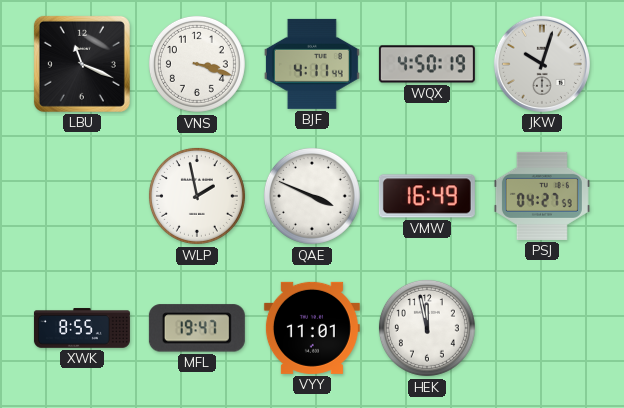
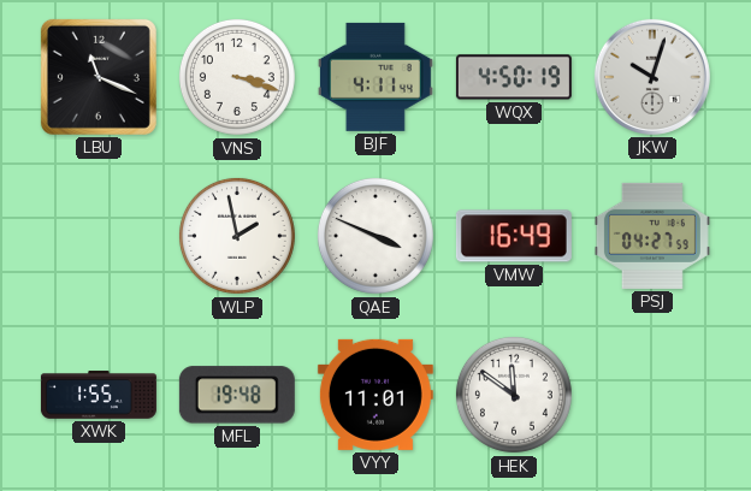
XWK: 8:55 -> 1:55 (99, 395)
MFL: 19:47 -> 19:48 (237, 395)
HEK: 11:58 -> 11:51 (514, 395)
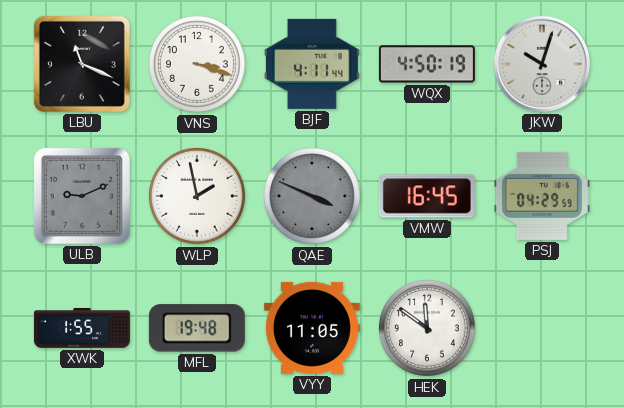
ULB: none -> 9:11 (82, 196)
QAE dial: white -> grey (312, 196)
VMW: 16:49 -> 16:45 (427, 196)
PSJ: 04:27 -> 04:29 (542, 196)
VYY: 11:01 -> 11:05 (312, 328)
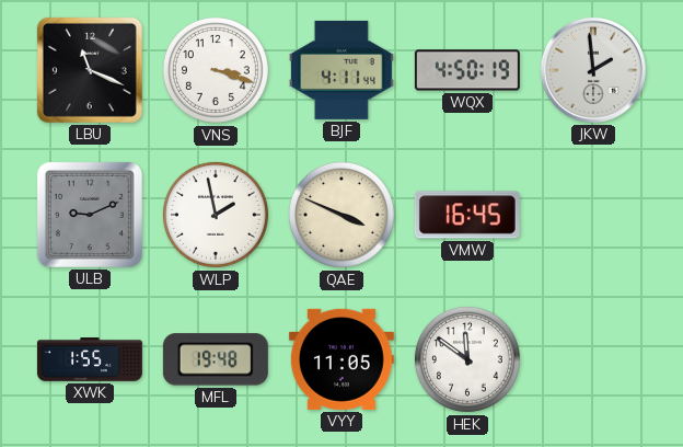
JKW: 10:03 -> 1:59 (593, 70)
QAE dial: grey -> cream (342, 215)
PSJ: 04:29 -> none (542, 196)
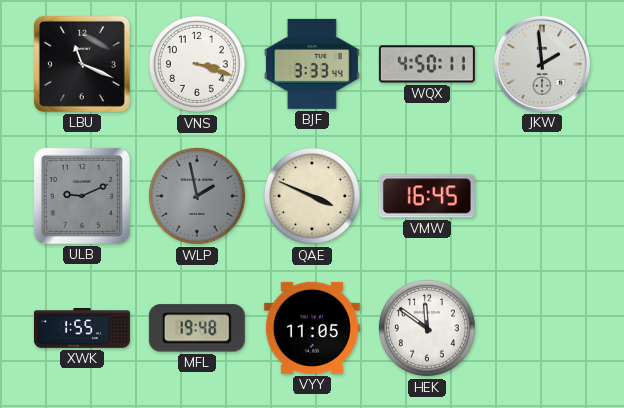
BJF: 4:11 -> 3:33 (312, 64)
WQX: 4:50:19 -> 4:50:11 (427, 64)
WLP dial: white -> grey (197, 196)
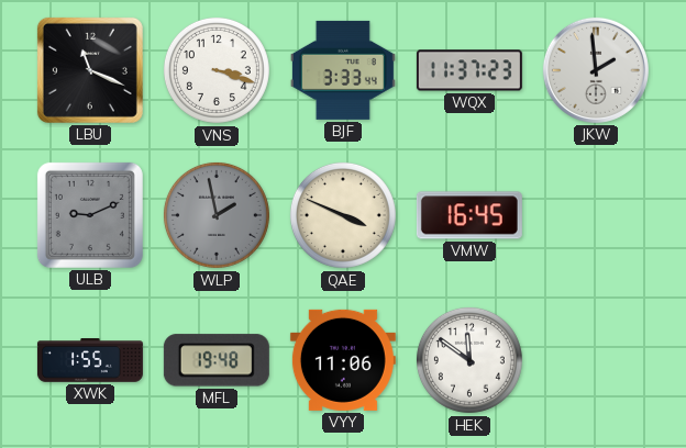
WQX: 4:50 -> 11:37 (469, 70)
VYY: 11:05 -> 11:06 (343, 360)
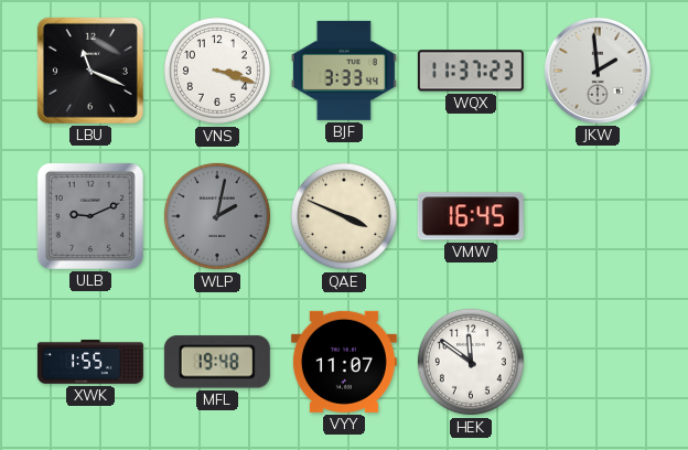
WLP: 1:58 -> 2:02 (217, 216)
VYY: 11:06 -> 11:07 (344, 362)
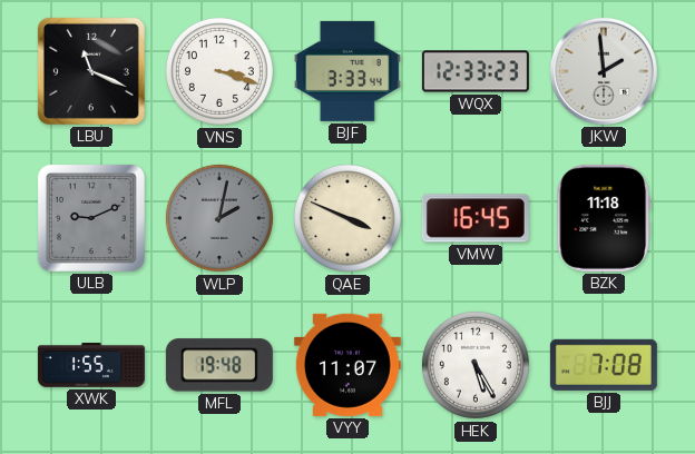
WQX: 11:37 -> 12:33 (476, 71)
BZK: none -> 11:18 (604, 218)
HEK: 11:51 -> 5:25 (476, 365)
BJJ: none -> 7:08 (604, 365)
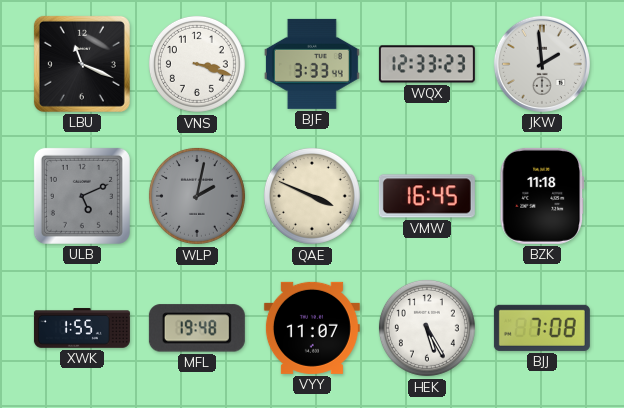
ULB: 9:11 -> 5:11 (82, 196)
